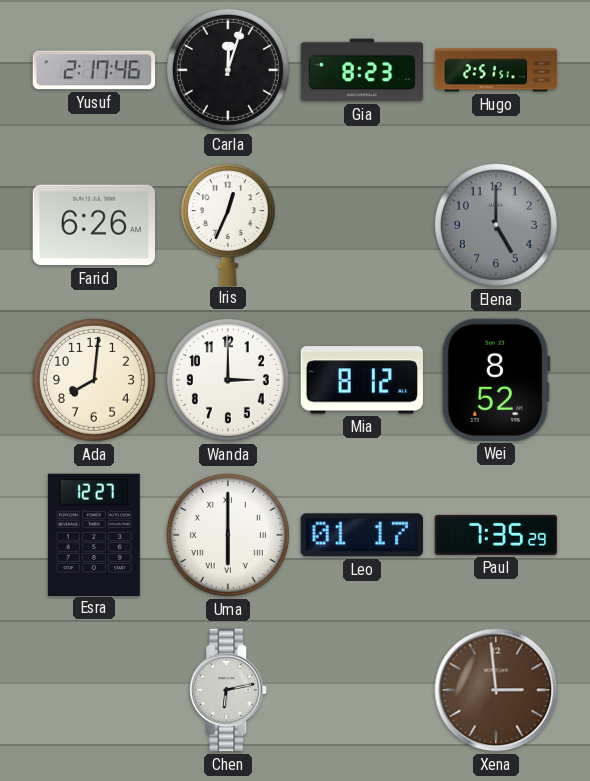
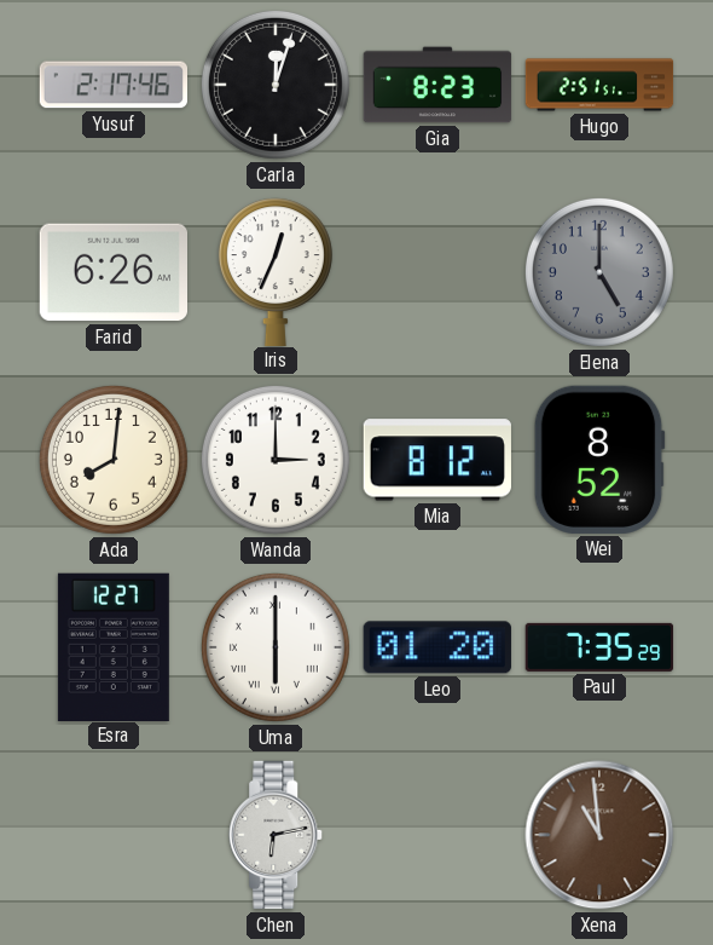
Leo: 01:17 -> 01:20 (437, 647)
Xena: 2:59 -> 10:59 (599, 835)
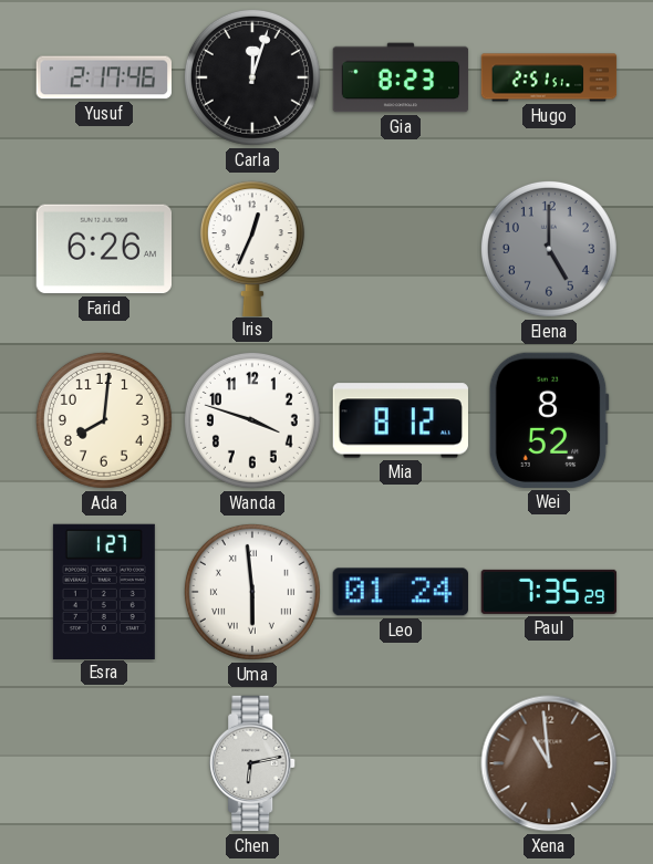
Wanda: 3:00 -> 3:48 (252, 420)
Esra: 12:27 -> 1:27 (104, 591)
Uma: 6:00 -> 5:59 (252, 592)
Leo: 01:20 -> 01:24 (401, 592)
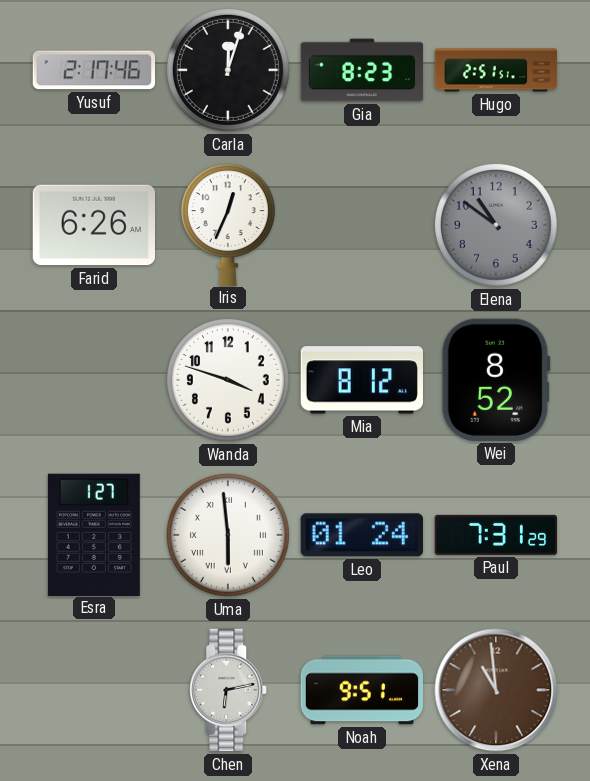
Elena: 5:00 -> 10:51 (496, 225)
Ada: 8:01 -> none (104, 420)
Paul: 7:35 -> 7:31 (496, 535)
Noah: none -> 9:51 (362, 690)
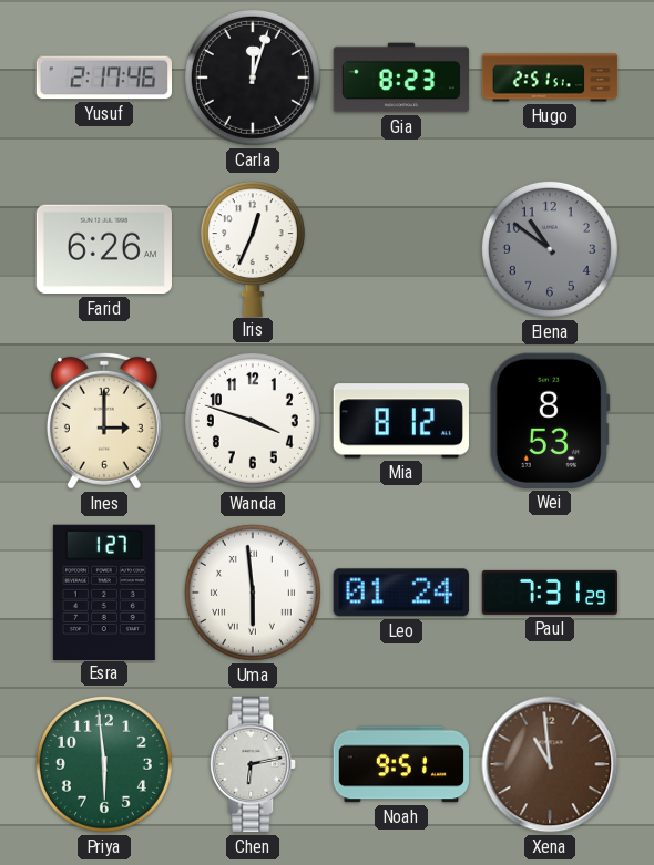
Ines: none -> 3:00 (104, 421)
Wei: 8:52 -> 8:53 (550, 421)
Priya: none -> 5:59 (104, 764)
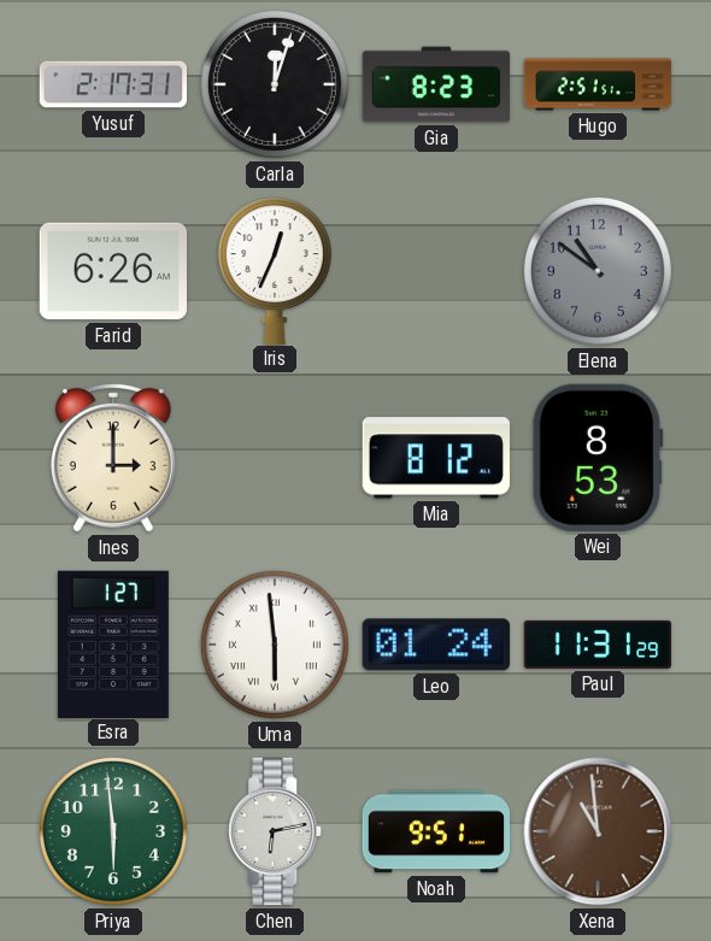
Yusuf: 2:17:46 -> 2:17:31 (112, 84)
Wanda: 3:48 -> none (253, 421)
Paul: 7:31 -> 11:31 (598, 645)
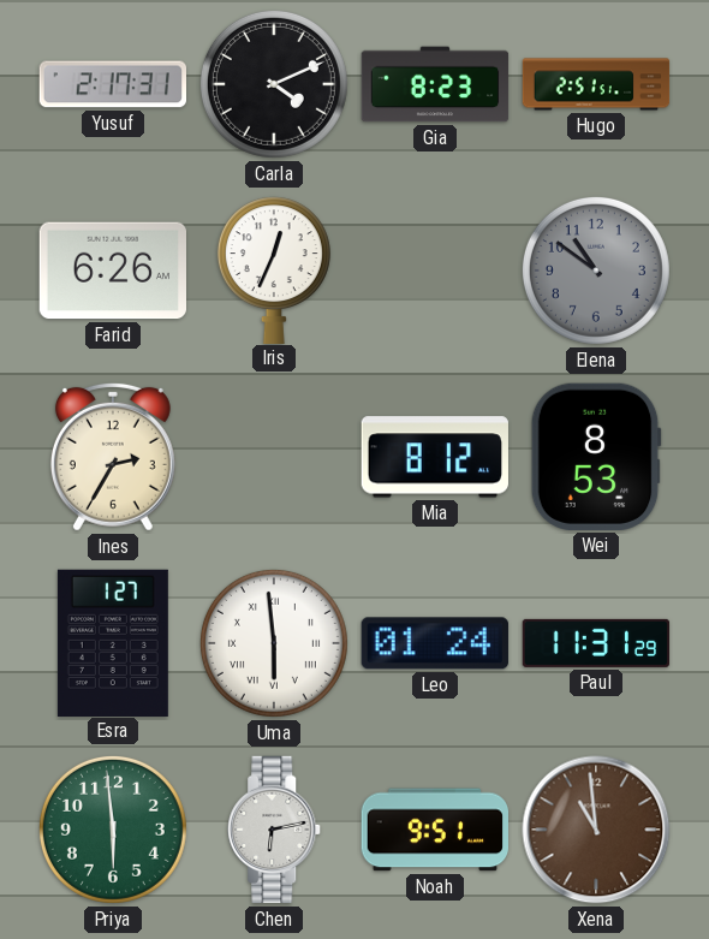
Carla: 12:03 -> 4:11 (274, 84)
Ines: 3:00 -> 2:35 (113, 457)
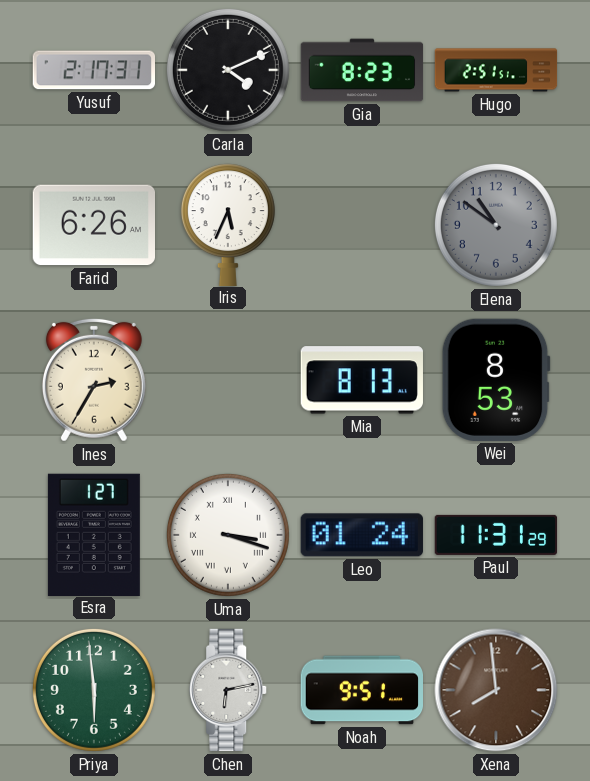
Iris: 12:34 -> 5:34 (228, 224)
Mia: 8:12 -> 8:13 (362, 380)
Uma: 5:59 -> 3:18 (228, 535)
Xena: 10:59 -> 7:59 (496, 690)
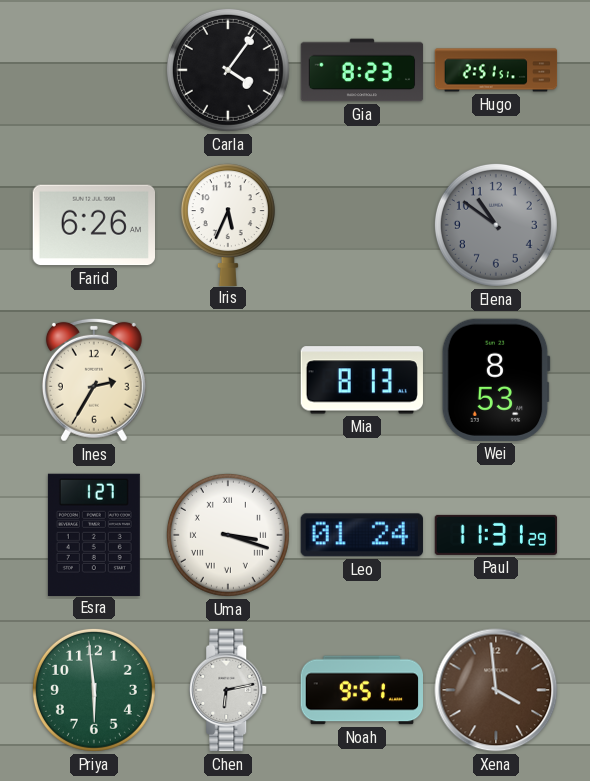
Yusuf: 2:17 -> none (93, 70)
Carla: 4:11 -> 4:06 (228, 70)
Xena: 7:59 -> 3:59 (496, 690)
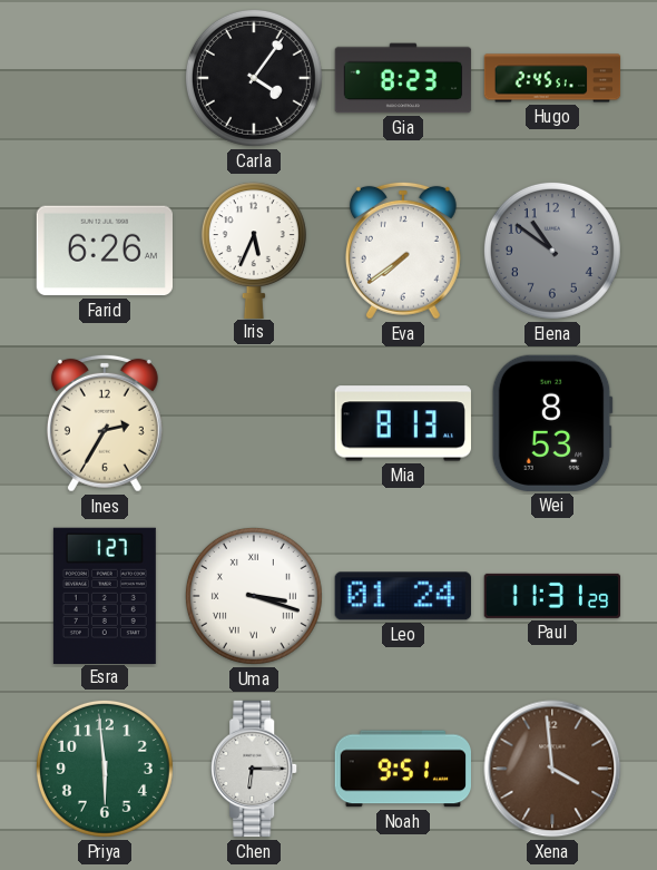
Hugo: 2:51 -> 2:45 (552, 78)
Eva: none -> 7:39 (403, 251)
Chen: 6:13 -> 6:15 (255, 769)
